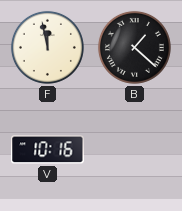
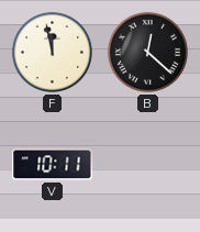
B: 1:22 -> 12:22 (147, 52)
V: 10:16 -> 10:11 (53, 165)
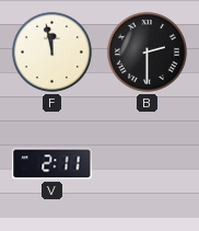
B: 12:22 -> 2:30 (147, 51)
V: 10:11 -> 2:11 (52, 164)
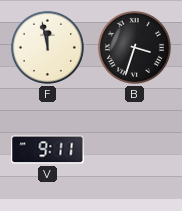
B: 2:30 -> 3:33 (134, 47)
V: 2:11 -> 9:11 (48, 150)
